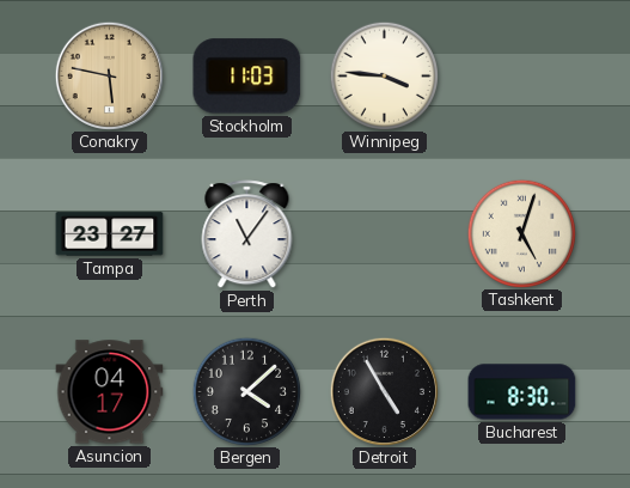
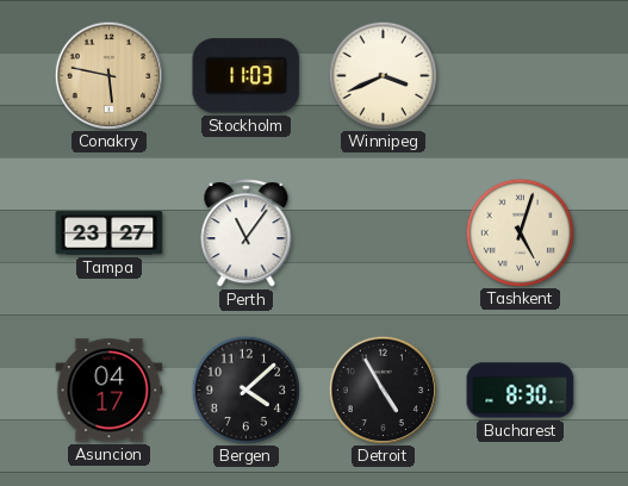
Winnipeg: 3:46 -> 3:41 (383, 75)
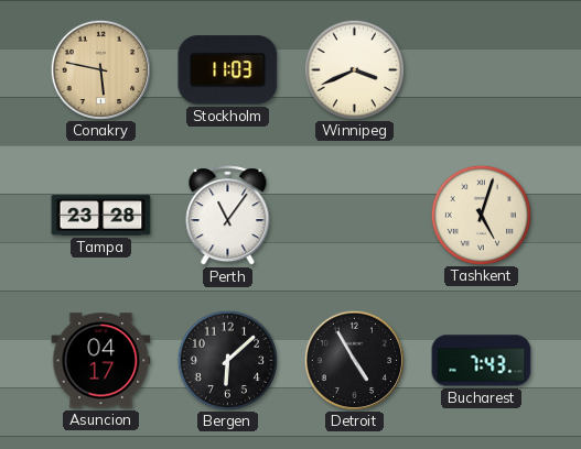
Tampa: 23:27 -> 23:28 (101, 216)
Bergen: 4:08 -> 6:08 (227, 360)
Bucharest: 8:30 -> 7:43 (482, 361)
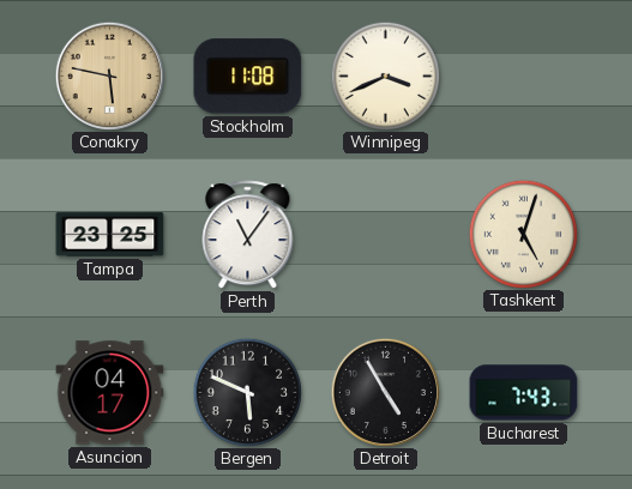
Stockholm: 11:03 -> 11:08 (248, 77)
Tampa: 23:28 -> 23:25 (110, 235)
Bergen: 6:08 -> 5:49 (247, 392)
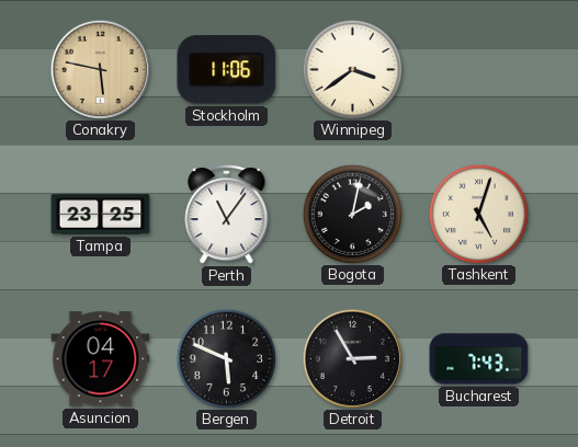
Stockholm: 11:08 -> 11:06 (227, 70)
Winnipeg: 3:41 -> 3:39 (352, 69)
Bogota: none -> 2:02 (352, 214)
Detroit: 4:55 -> 2:55 (352, 358)
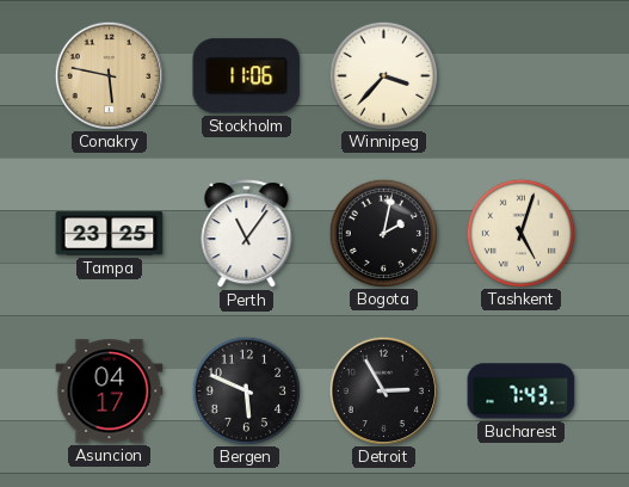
Winnipeg: 3:39 -> 3:37 (383, 75)
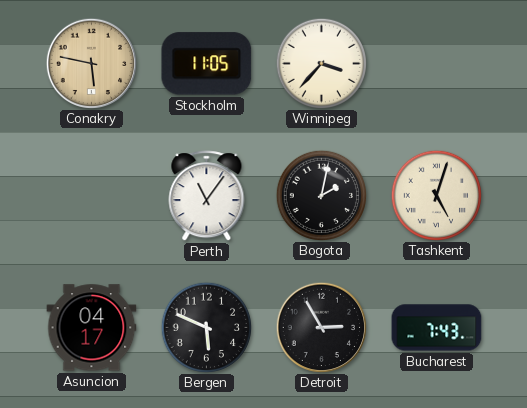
Stockholm: 11:06 -> 11:05 (207, 64)
Tampa: 23:25 -> none (110, 234)
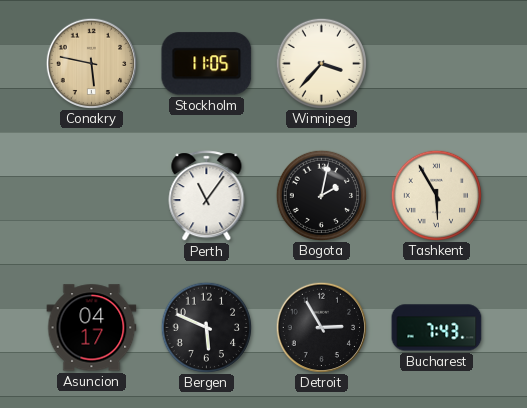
Tashkent: 5:03 -> 5:55 (436, 195)
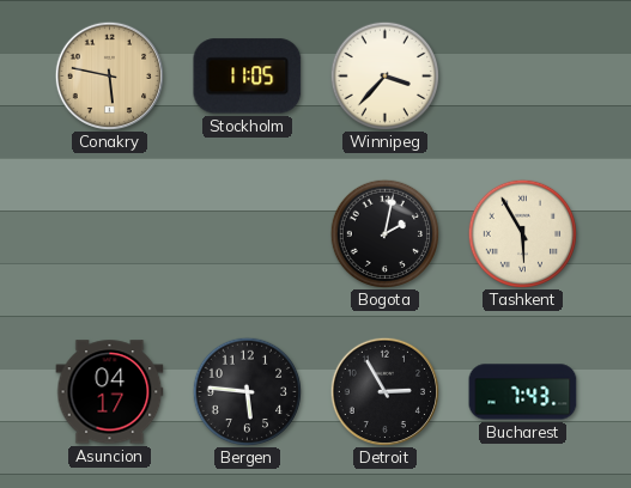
Perth: 11:06 -> none (207, 196)
Bergen: 5:49 -> 5:46 (247, 391)
